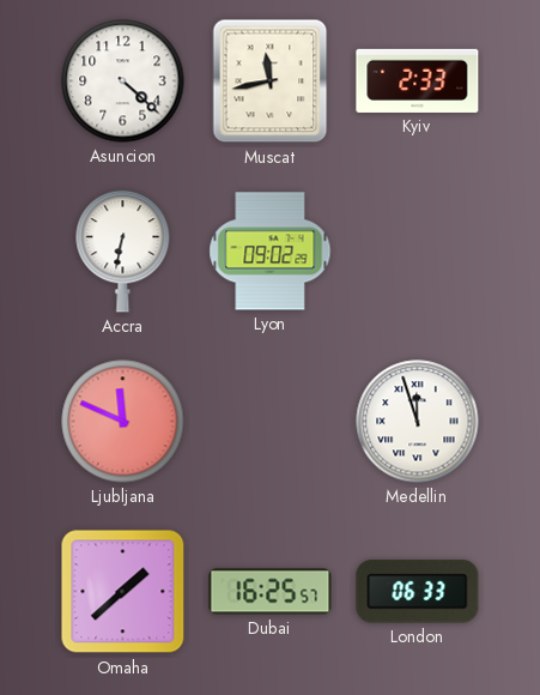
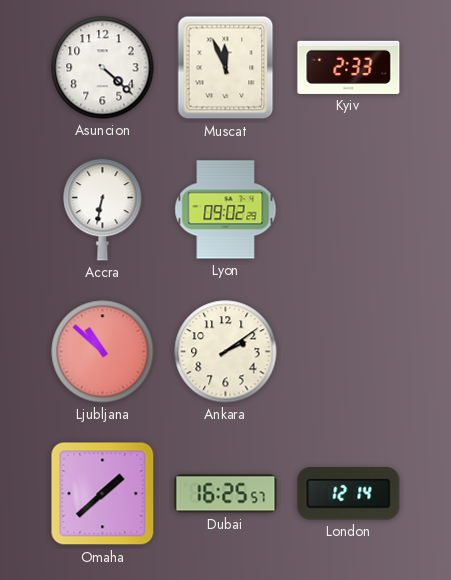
Muscat: 11:43 -> 11:56 (226, 68)
Ljubljana: 11:49 -> 10:52 (103, 352)
Ankara: none -> 2:09 (226, 352)
Medellin: 11:57 -> none (418, 422)
London: 06:33 -> 12:14 (349, 494)
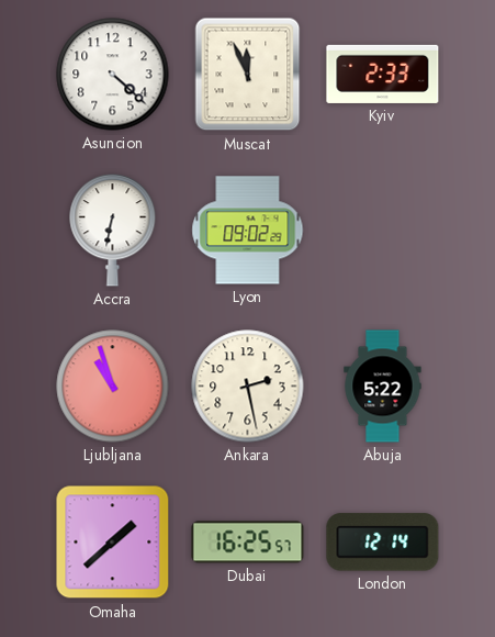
Ljubljana: 10:52 -> 10:57 (113, 387)
Ankara: 2:09 -> 2:28 (248, 387)
Abuja: none -> 5:22 (383, 387)
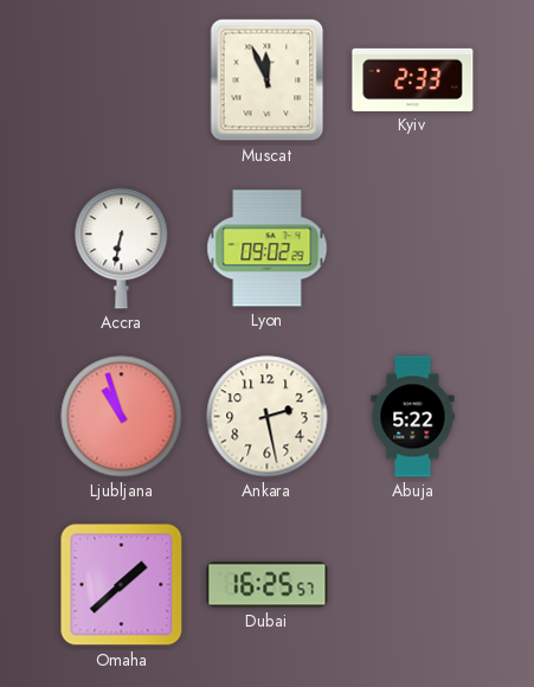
Asuncion: 4:22 -> none (113, 75)
London: 12:14 -> none (383, 543)
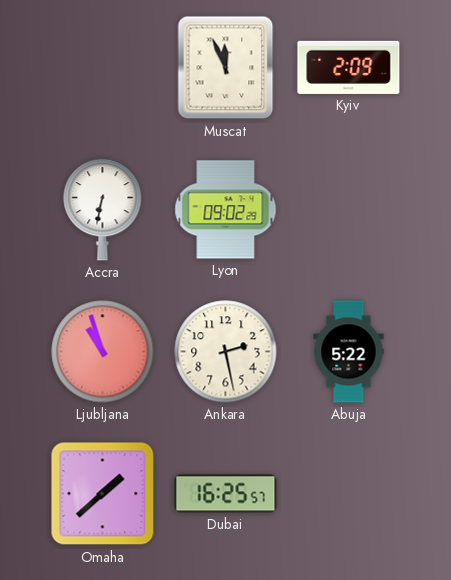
Kyiv: 2:33 -> 2:09 (349, 67)
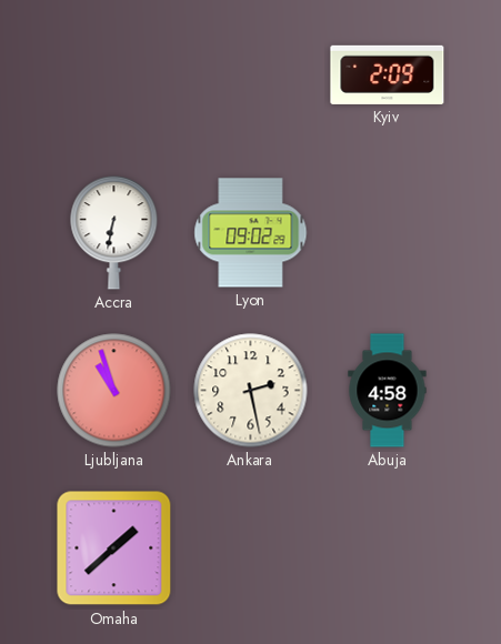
Muscat: 11:56 -> none (226, 68)
Abuja: 5:22 -> 4:58 (388, 391)
Dubai: 16:25 -> none (226, 494)
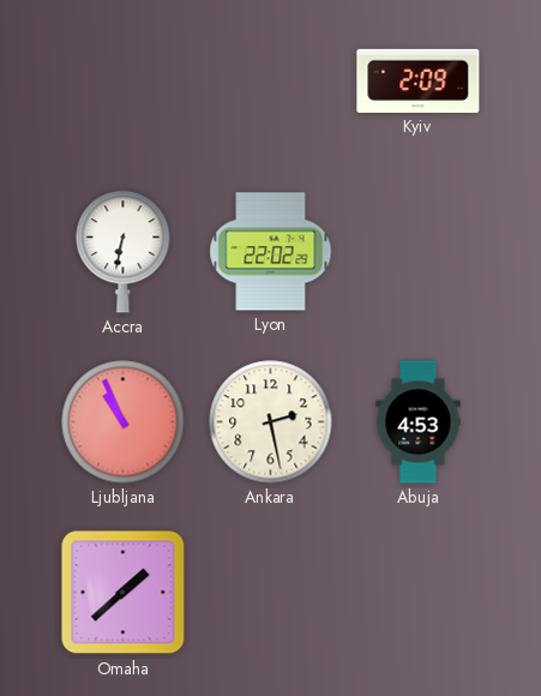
Lyon: 09:02 -> 22:02 (271, 252)
Ljubljana: 10:57 -> 10:56 (124, 422)
Abuja: 4:58 -> 4:53 (419, 422)
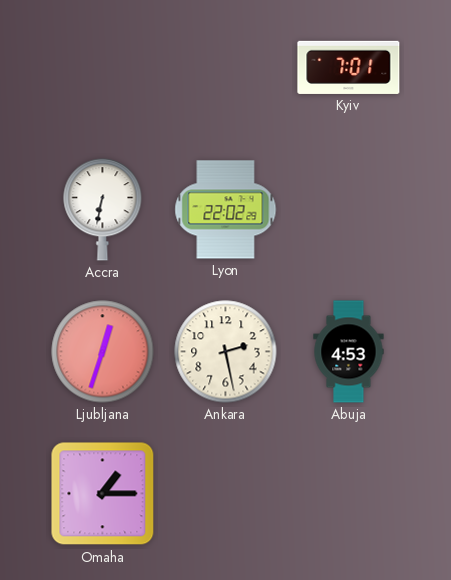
Kyiv: 2:09 -> 7:01 (349, 67)
Ljubljana: 10:56 -> 12:33 (103, 352)
Omaha: 1:38 -> 1:15 (103, 494)
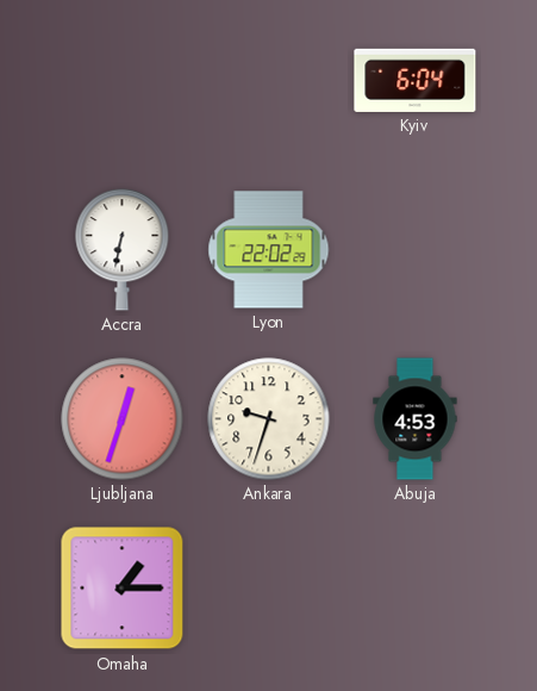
Kyiv: 7:01 -> 6:04 (416, 80)
Ankara: 2:28 -> 9:33 (269, 419)
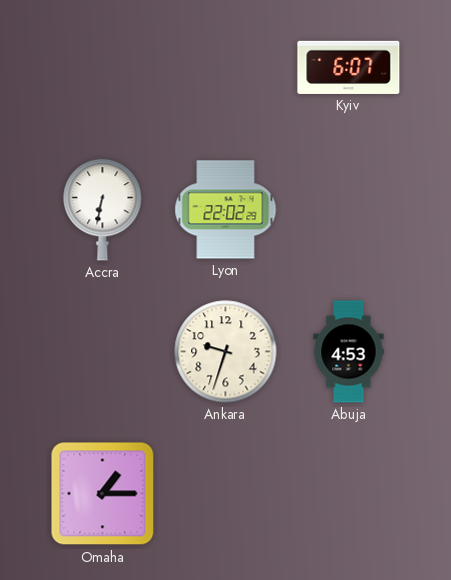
Kyiv: 6:04 -> 6:07 (349, 67)
Ljubljana: 12:33 -> none (123, 419)
